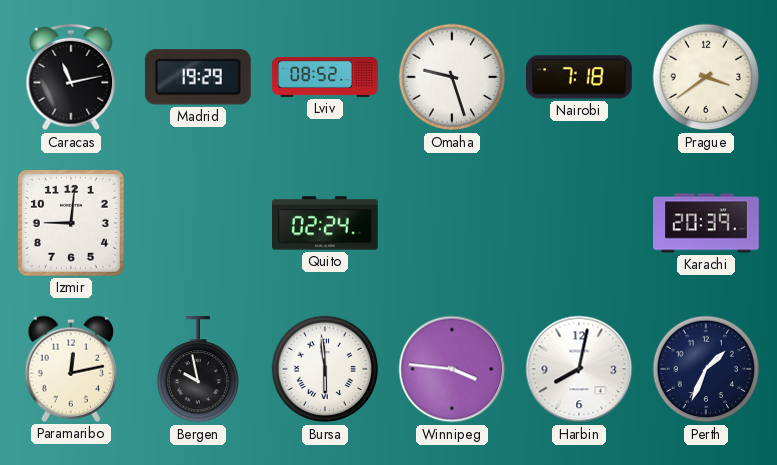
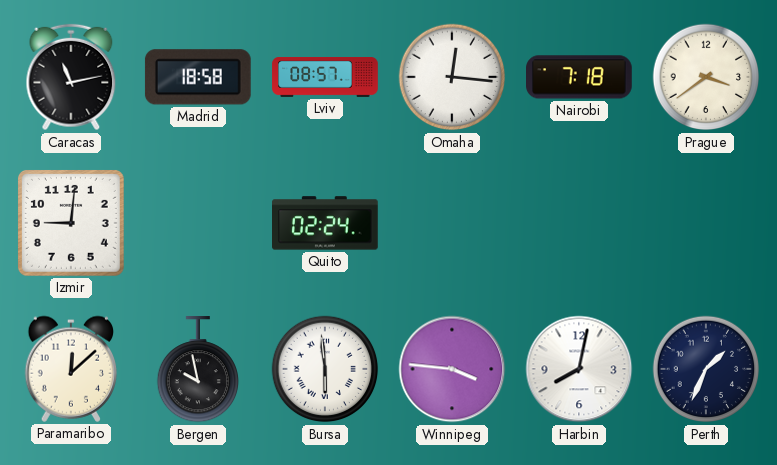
Madrid: 19:29 -> 18:58 (198, 77)
Lviv: 08:52 -> 08:57 (325, 78)
Omaha: 9:27 -> 12:16 (452, 77)
Karachi: 20:39 -> none (706, 223)
Paramaribo: 12:13 -> 12:08 (71, 369)
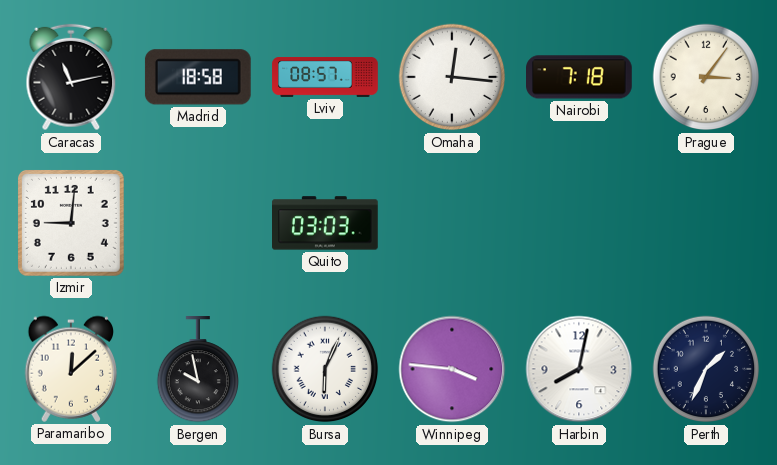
Prague: 3:39 -> 3:06 (706, 77)
Quito: 02:24 -> 03:03 (326, 223)
Bursa: 5:59 -> 6:04 (325, 369)
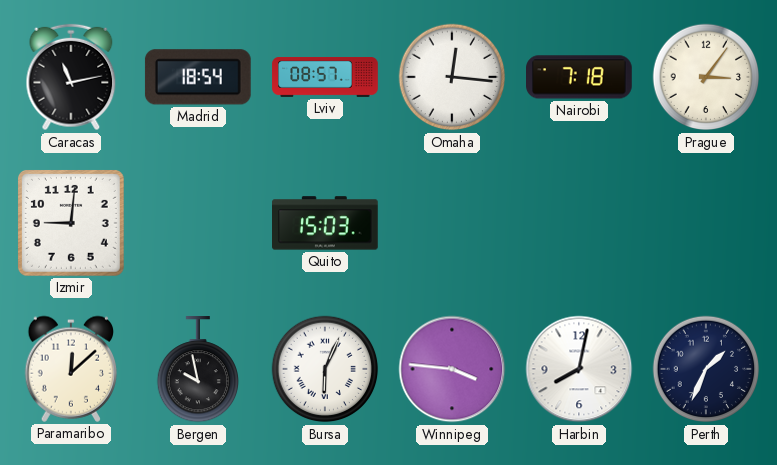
Madrid: 18:58 -> 18:54 (198, 77)
Quito: 03:03 -> 15:03 (326, 223)
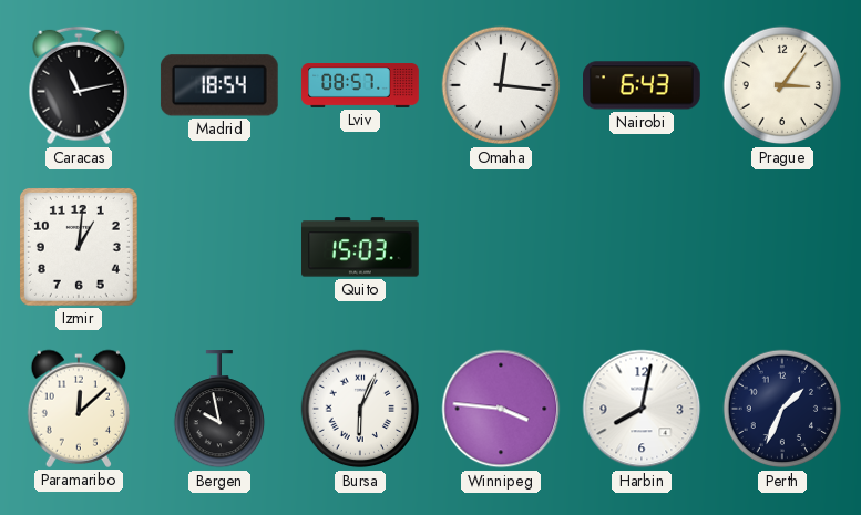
Nairobi: 7:18 -> 6:43 (643, 85)
Izmir: 9:01 -> 1:01 (79, 247)
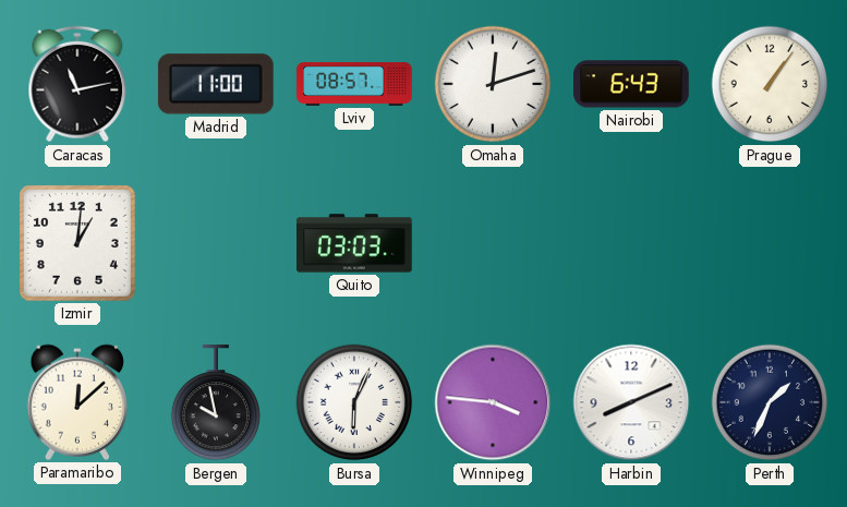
Madrid: 18:54 -> 11:00 (216, 84)
Omaha: 12:16 -> 12:12 (493, 84)
Prague: 3:06 -> 1:06 (770, 84)
Quito: 15:03 -> 03:03 (355, 243)
Harbin: 8:02 -> 8:11 (631, 402)
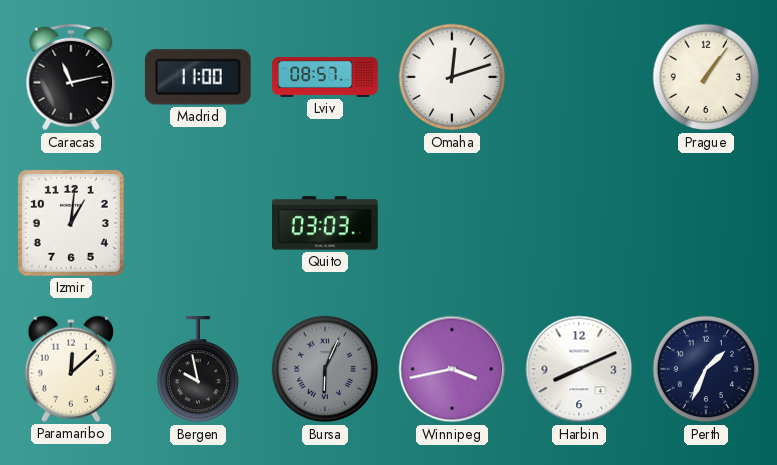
Nairobi: 6:43 -> none (632, 84)
Bursa dial: white -> grey (325, 369)
Winnipeg: 3:46 -> 3:43 (452, 369)
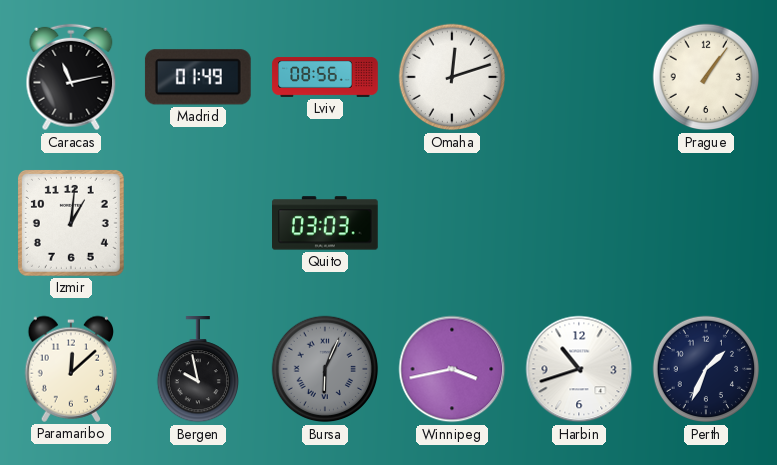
Madrid: 11:00 -> 01:49 (198, 77)
Lviv: 08:57 -> 08:56 (325, 78)
Harbin: 8:11 -> 10:42 (579, 369)
